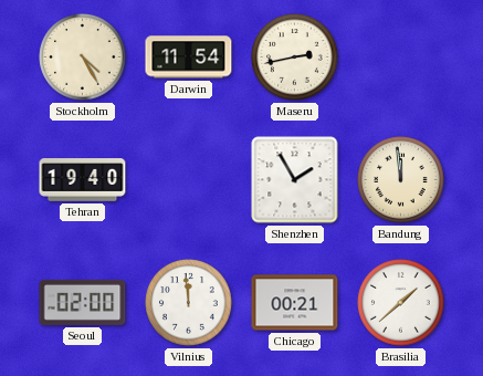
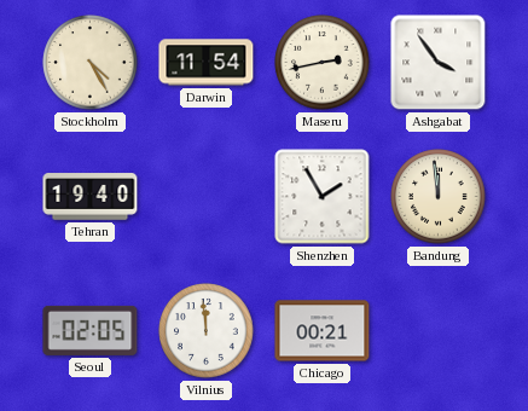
Ashgabat: none -> 3:54 (439, 63)
Seoul: 02:00 -> 02:05 (91, 330)
Brasilia: 1:38 -> none (401, 303)
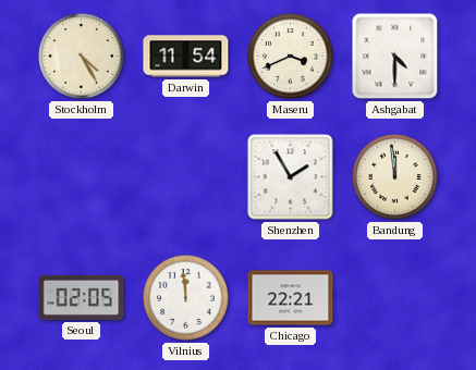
Maseru: 2:43 -> 3:41 (291, 57)
Ashgabat: 3:54 -> 4:30 (395, 57)
Tehran: 19:40 -> none (91, 197)
Chicago: 00:21 -> 22:21 (291, 298)
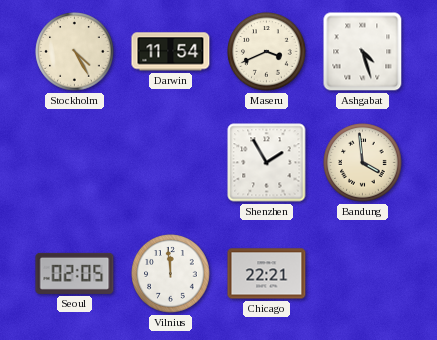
Ashgabat: 4:30 -> 4:27 (363, 52)
Bandung: 11:59 -> 3:59 (363, 163)
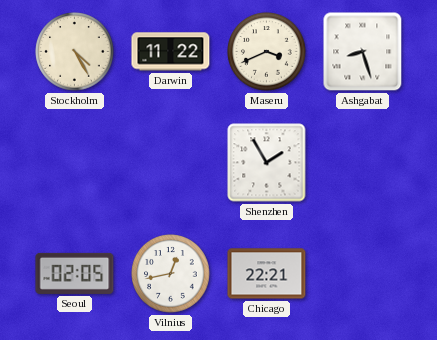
Darwin: 11:54 -> 11:22 (171, 52)
Ashgabat: 4:27 -> 8:27 (363, 52)
Bandung: 3:59 -> none (363, 163)
Vilnius: 11:59 -> 12:43 (171, 274)
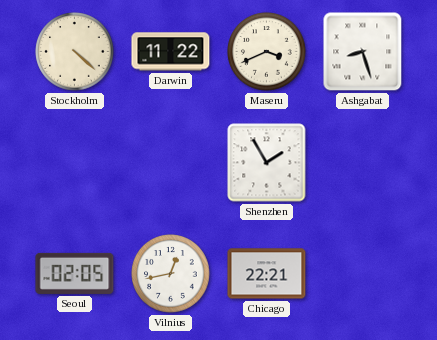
Stockholm: 4:25 -> 4:22 (75, 52)
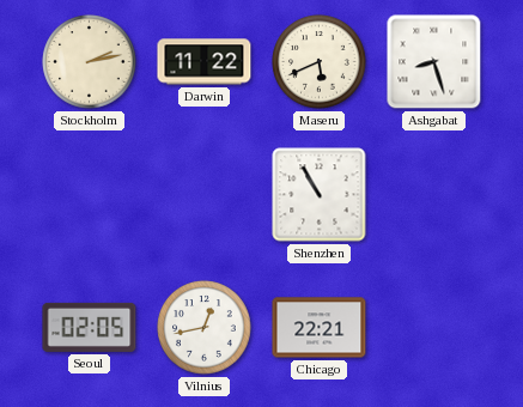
Stockholm: 4:22 -> 2:13 (90, 62)
Maseru: 3:41 -> 5:41 (320, 62)
Shenzhen: 1:55 -> 10:55 (320, 195)
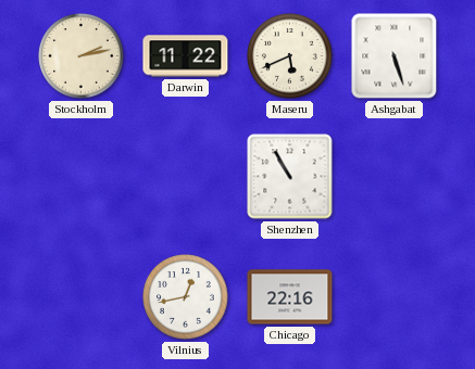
Ashgabat: 8:27 -> 5:27 (395, 56)
Seoul: 02:05 -> none (90, 327)
Chicago: 22:21 -> 22:16 (290, 297)
